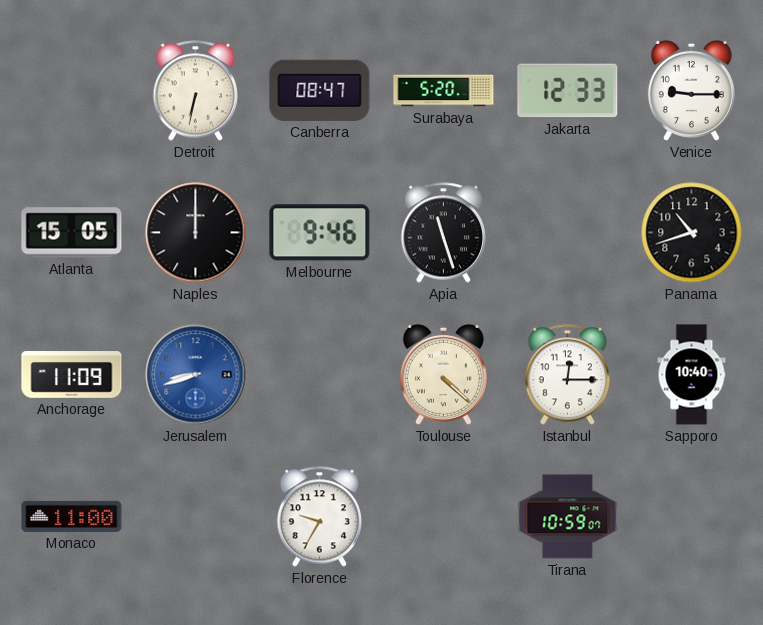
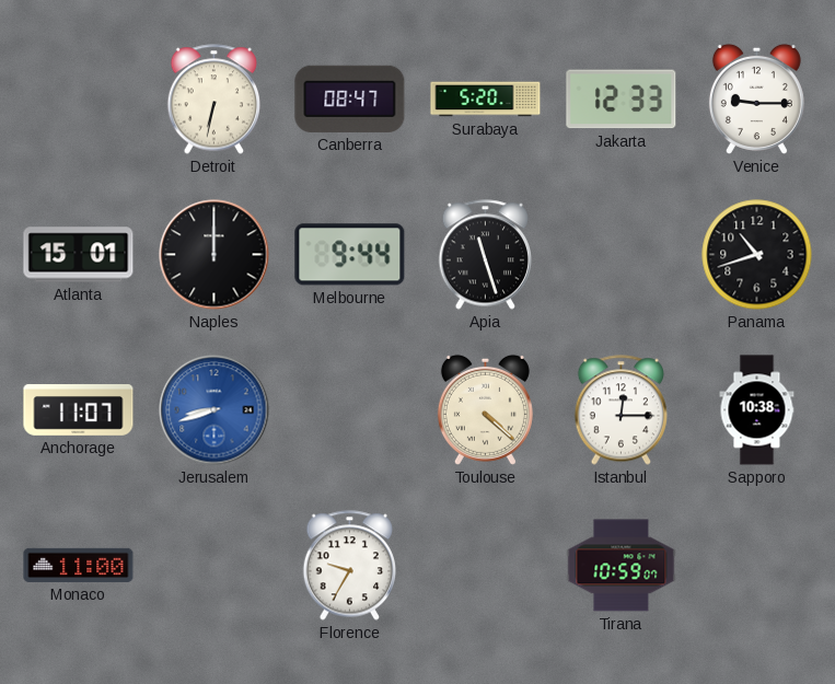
Atlanta: 15:05 -> 15:01 (79, 255)
Melbourne: 9:46 -> 9:44 (350, 255)
Anchorage: 11:09 -> 11:07 (79, 410)
Sapporo: 10:40 -> 10:38 (757, 410)
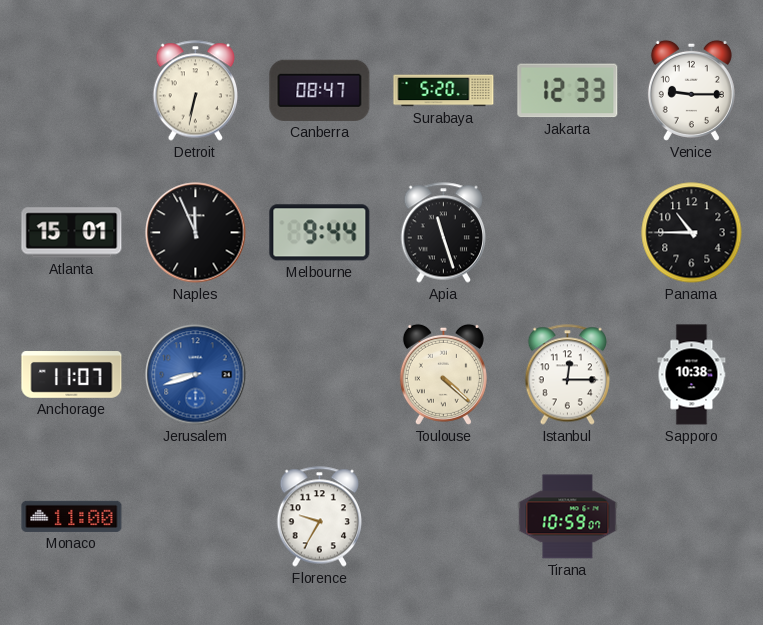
Naples: 12:00 -> 11:56 (196, 233)
Panama: 10:42 -> 10:45 (692, 233)
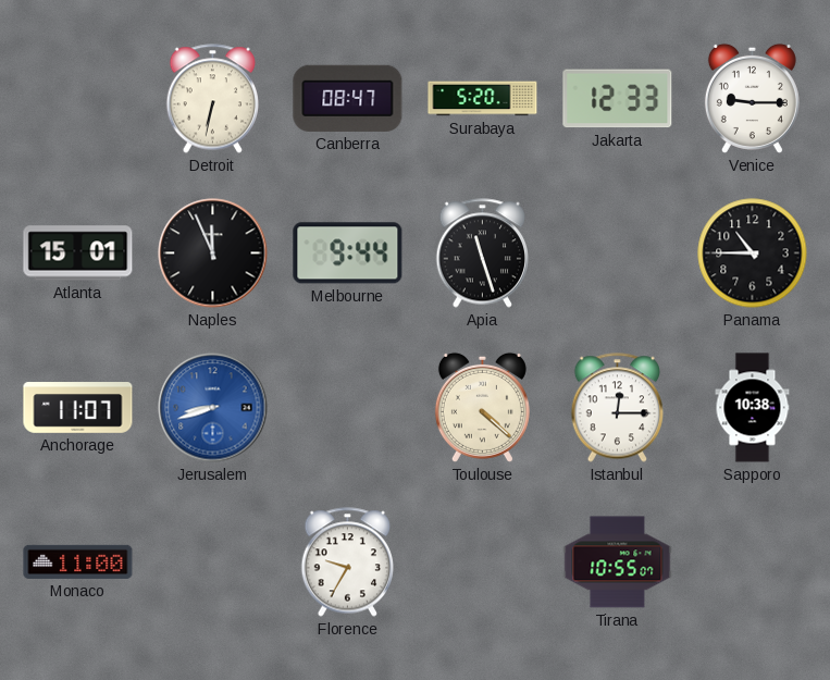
Tirana: 10:59 -> 10:55 (618, 562)
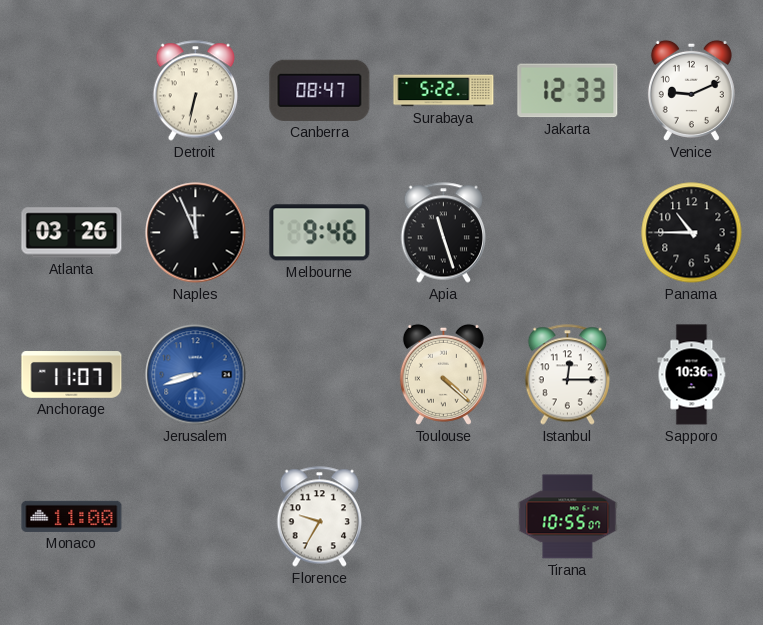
Surabaya: 5:20 -> 5:22 (444, 91)
Venice: 9:15 -> 9:11 (691, 90)
Atlanta: 15:01 -> 03:26 (72, 233)
Melbourne: 9:44 -> 9:46 (320, 233)
Sapporo: 10:38 -> 10:36 (692, 375)
